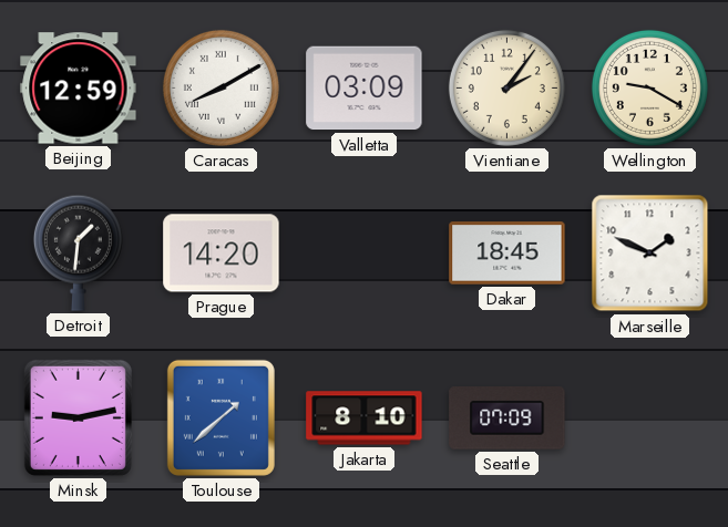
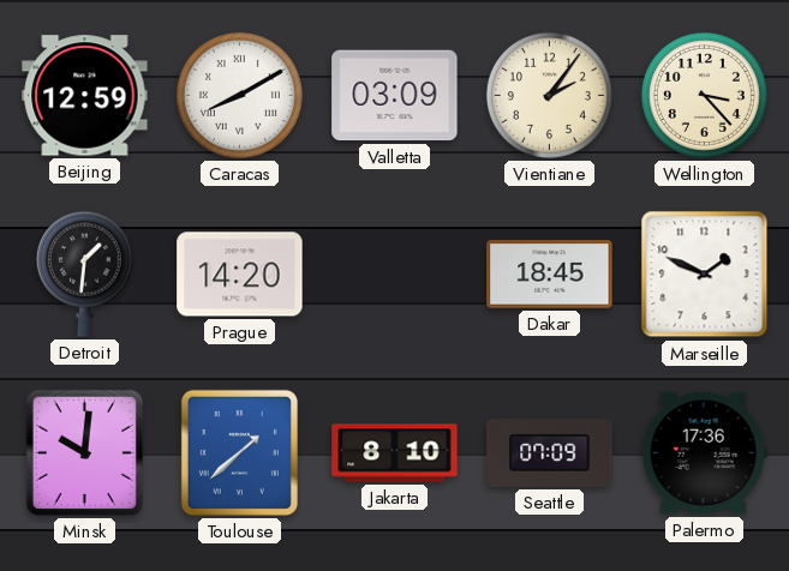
Wellington: 9:20 -> 3:23 (704, 95)
Minsk: 9:13 -> 10:01 (84, 452)
Palermo: none -> 17:36 (704, 453)
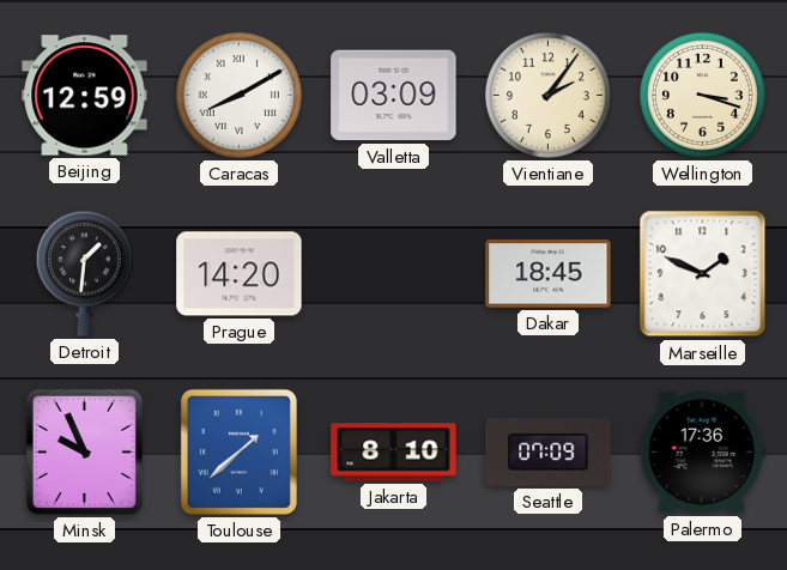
Wellington: 3:23 -> 3:18 (702, 95)
Minsk: 10:01 -> 9:56 (84, 451)
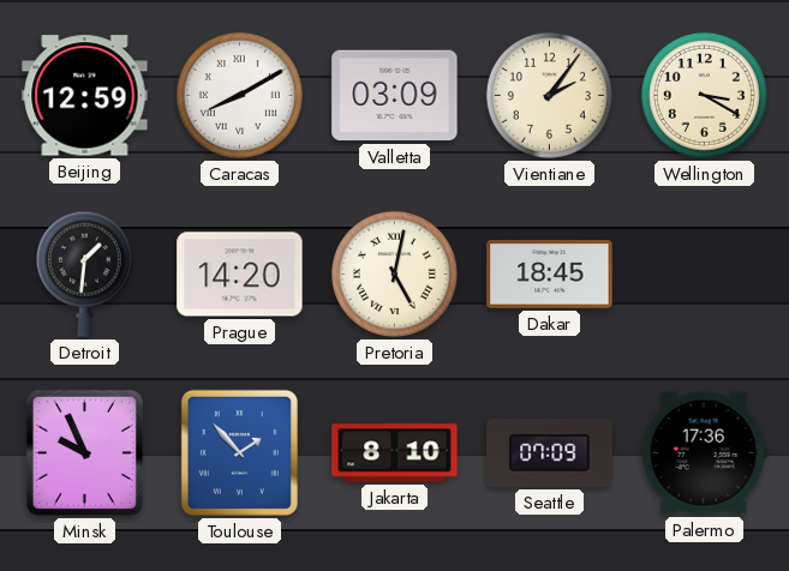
Wellington: 3:18 -> 3:20 (704, 95)
Pretoria: none -> 5:02 (394, 274)
Marseille: 1:49 -> none (703, 274)
Toulouse: 1:38 -> 1:53 (239, 452)
